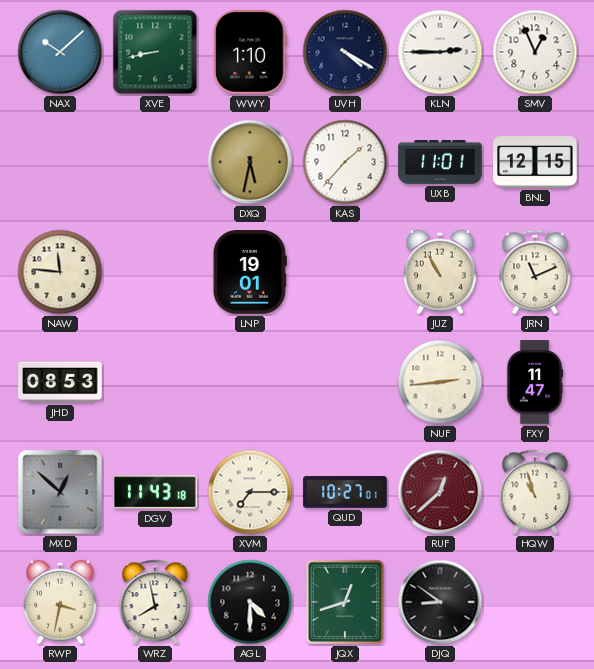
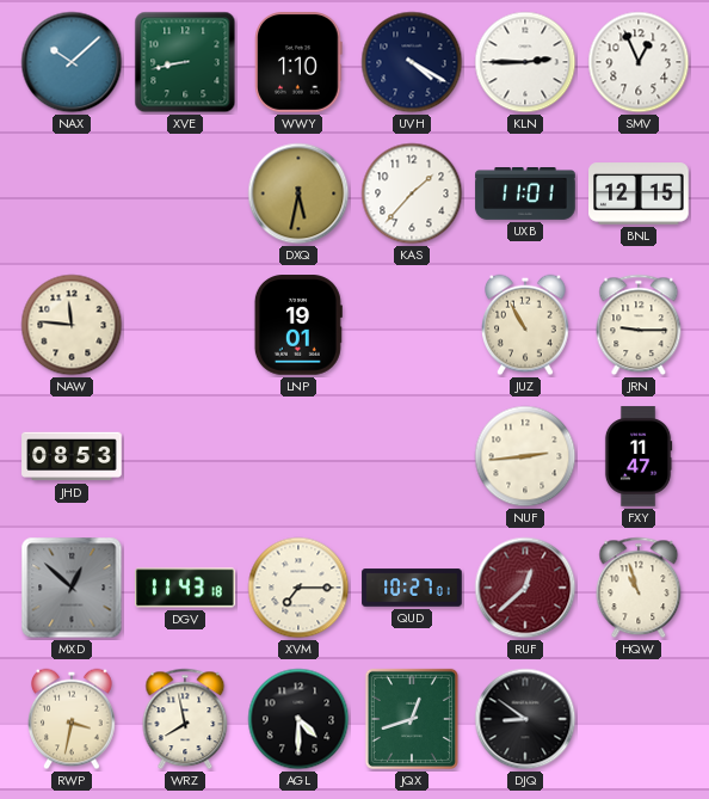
JRN: 11:11 -> 9:15 (639, 325)
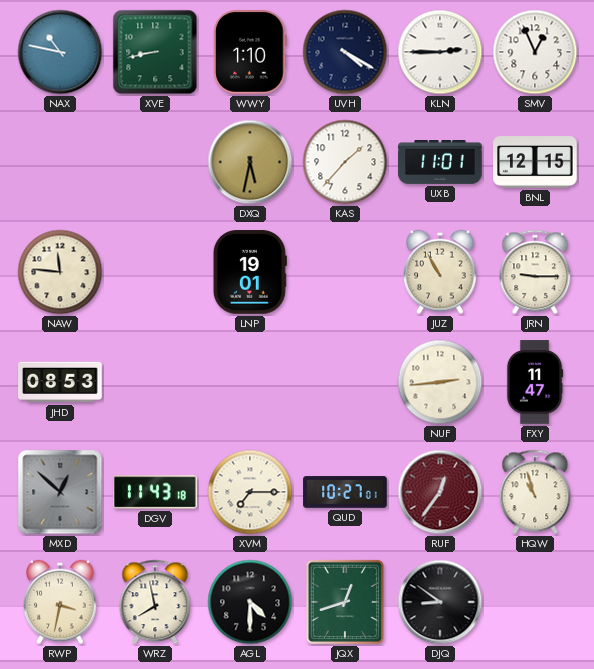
NAX: 10:08 -> 10:47 (60, 52)
RUF: 12:38 -> 12:36 (440, 492)
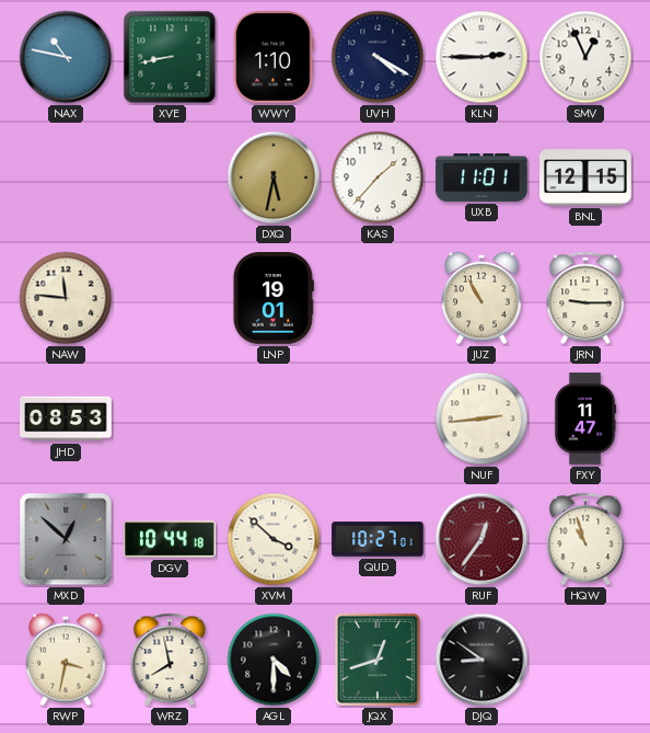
DGV: 11:43 -> 10:44 (170, 539)
XVM: 7:15 -> 3:52 (274, 539)
